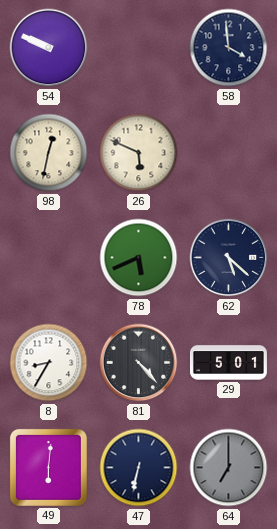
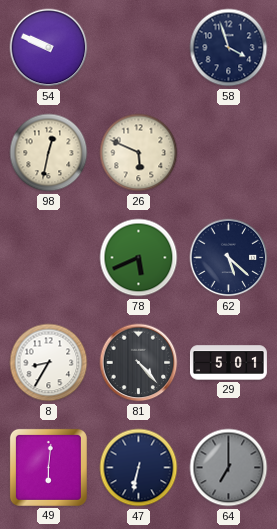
58: 3:59 -> 3:57 (229, 48)
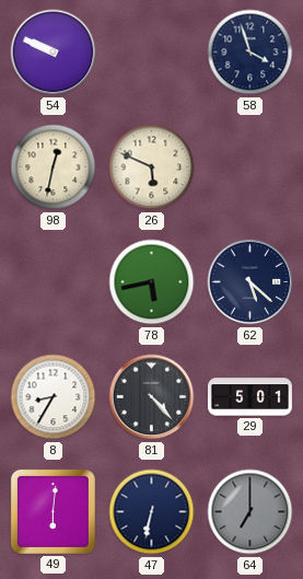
78: 5:41 -> 5:43 (152, 282)
